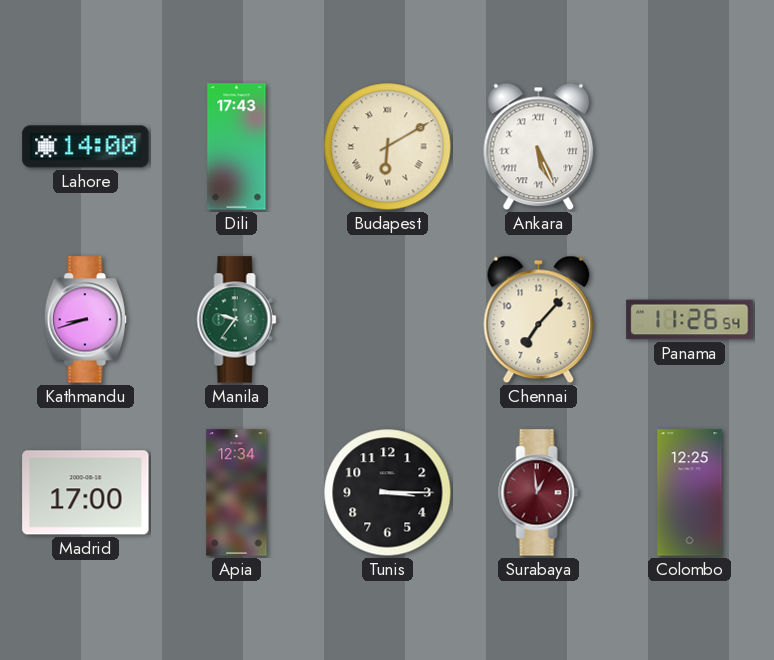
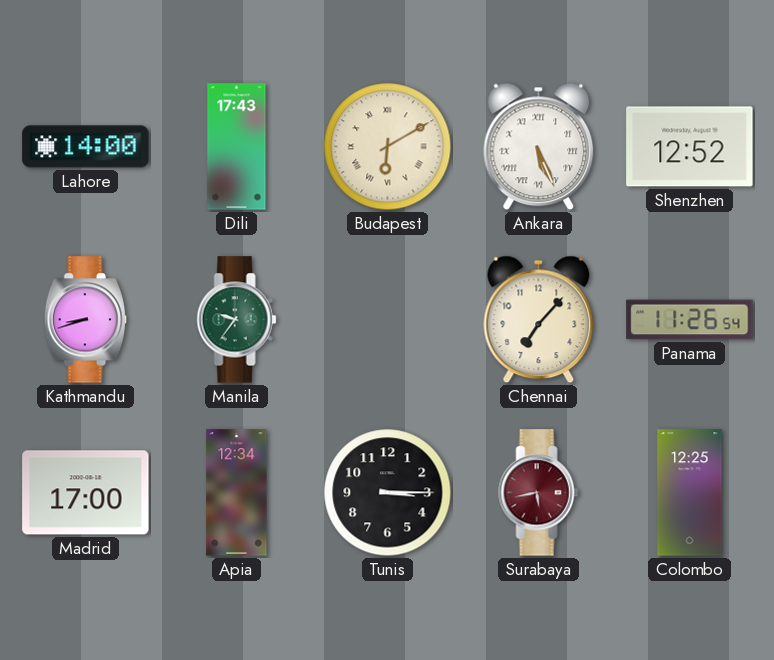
Shenzhen: none -> 12:52 (690, 147)
Surabaya: 12:59 -> 5:43 (539, 493)
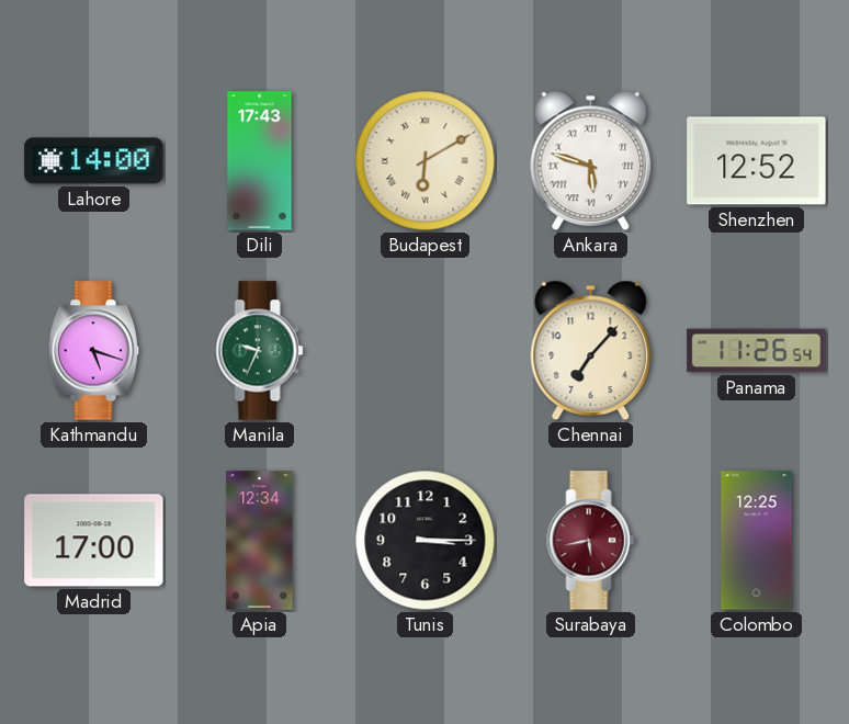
Ankara: 5:26 -> 5:48 (591, 161)
Kathmandu: 8:42 -> 5:18 (94, 351)
Manila: 9:36 -> 9:34 (260, 351)
